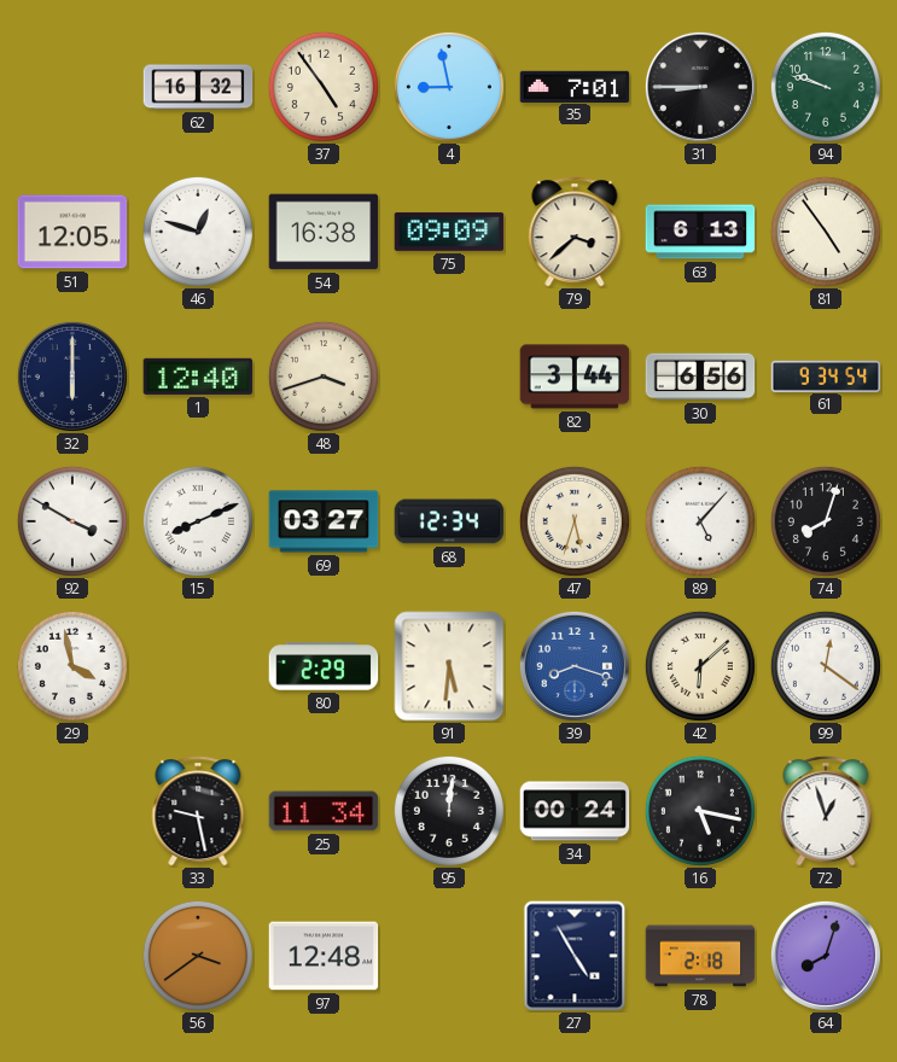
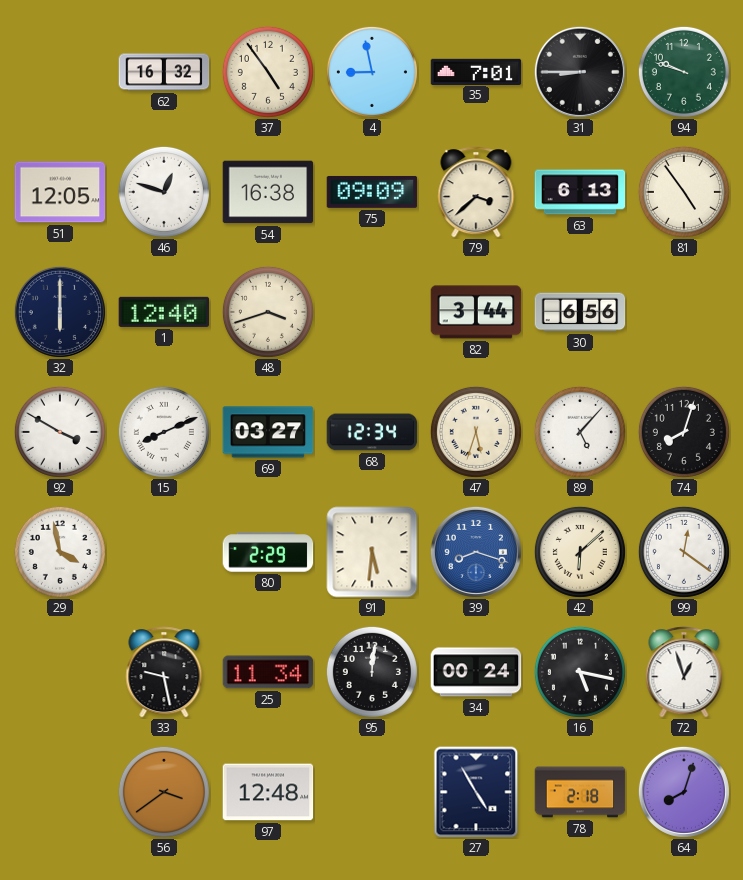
61: 9:34 -> none (826, 375)
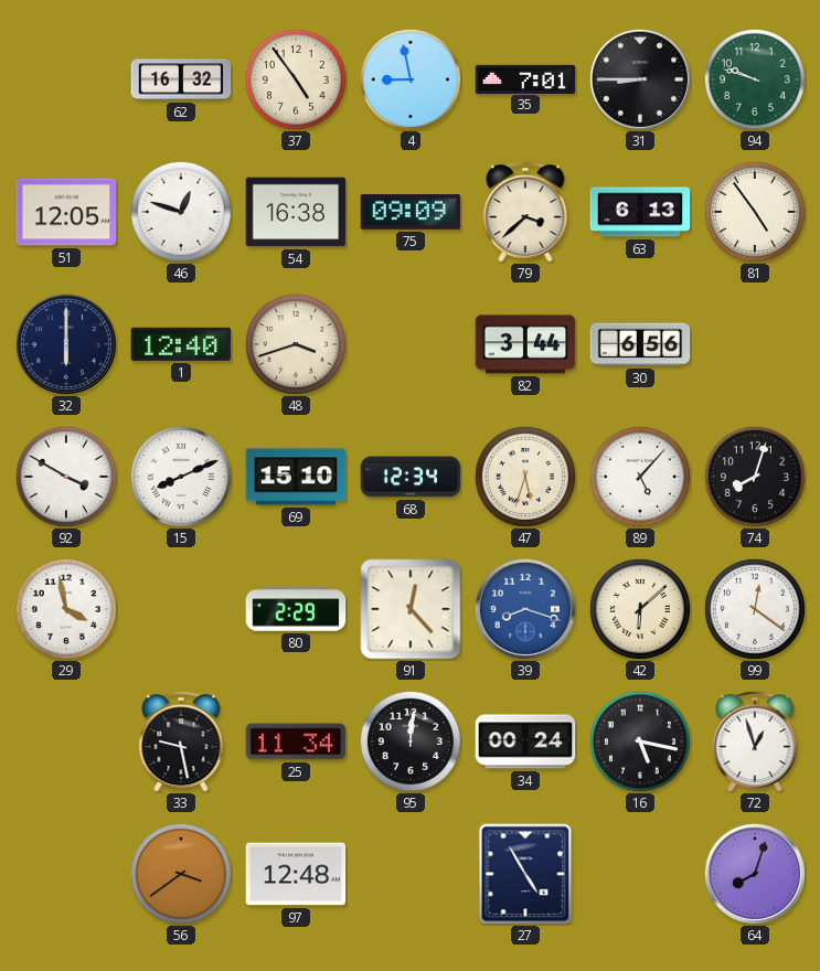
69: 03:27 -> 15:10 (296, 477)
91: 5:31 -> 12:23 (411, 609)
78: 2:18 -> none (580, 792)
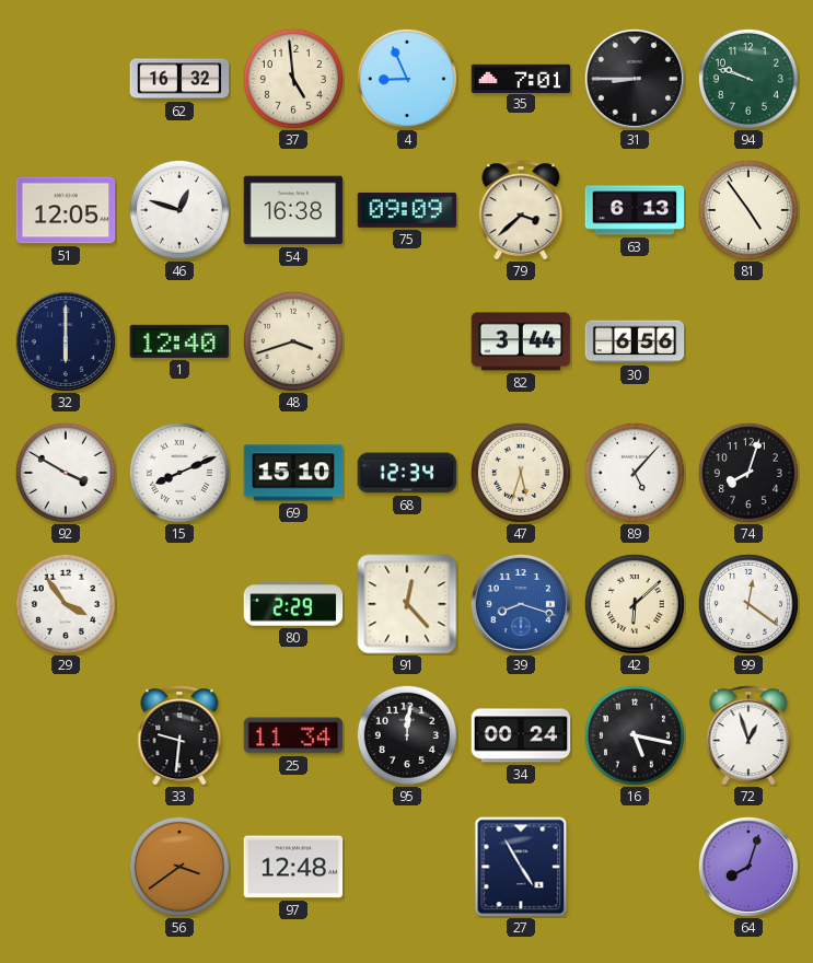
37: 4:54 -> 4:59 (293, 79)
4: 8:58 -> 8:56 (407, 79)
29: 3:58 -> 3:54 (66, 604)
33: 9:28 -> 9:31 (179, 735)
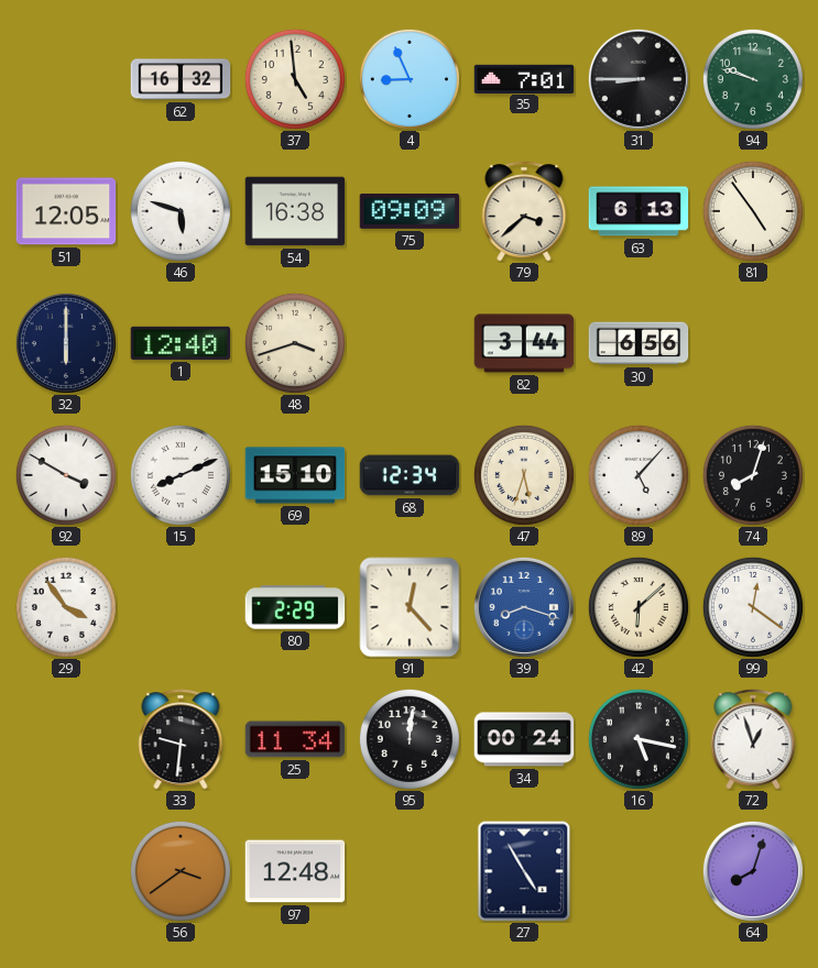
46: 12:48 -> 5:48 (181, 211)
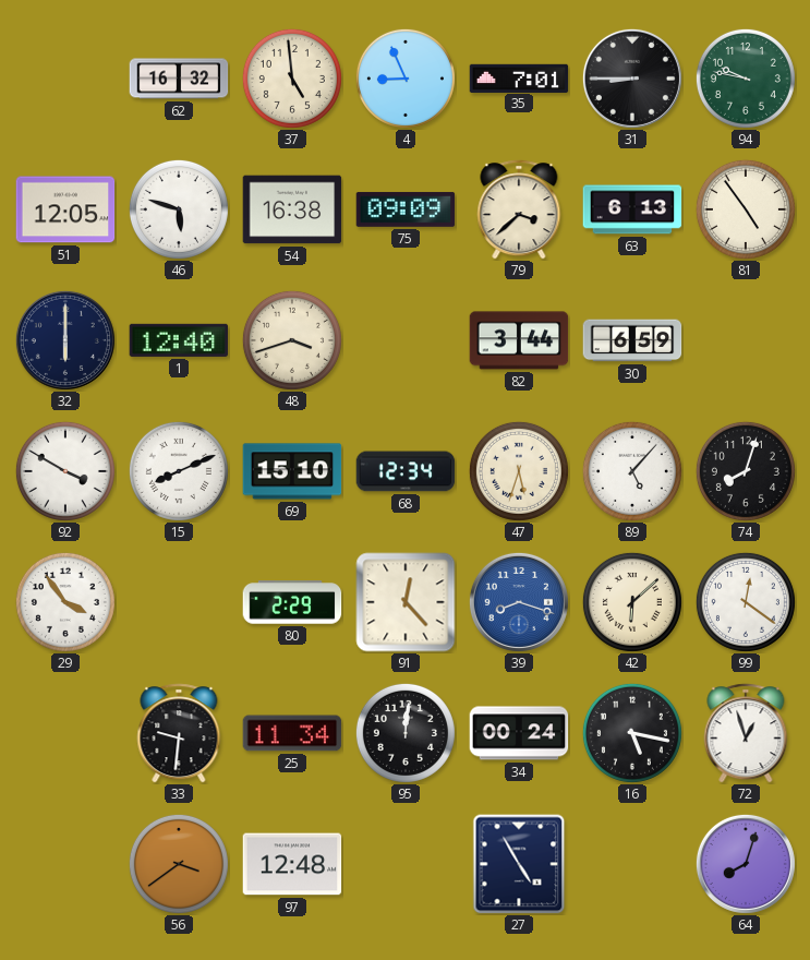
94: 9:48 -> 9:47 (746, 79)
30: 6:56 -> 6:59 (632, 340)
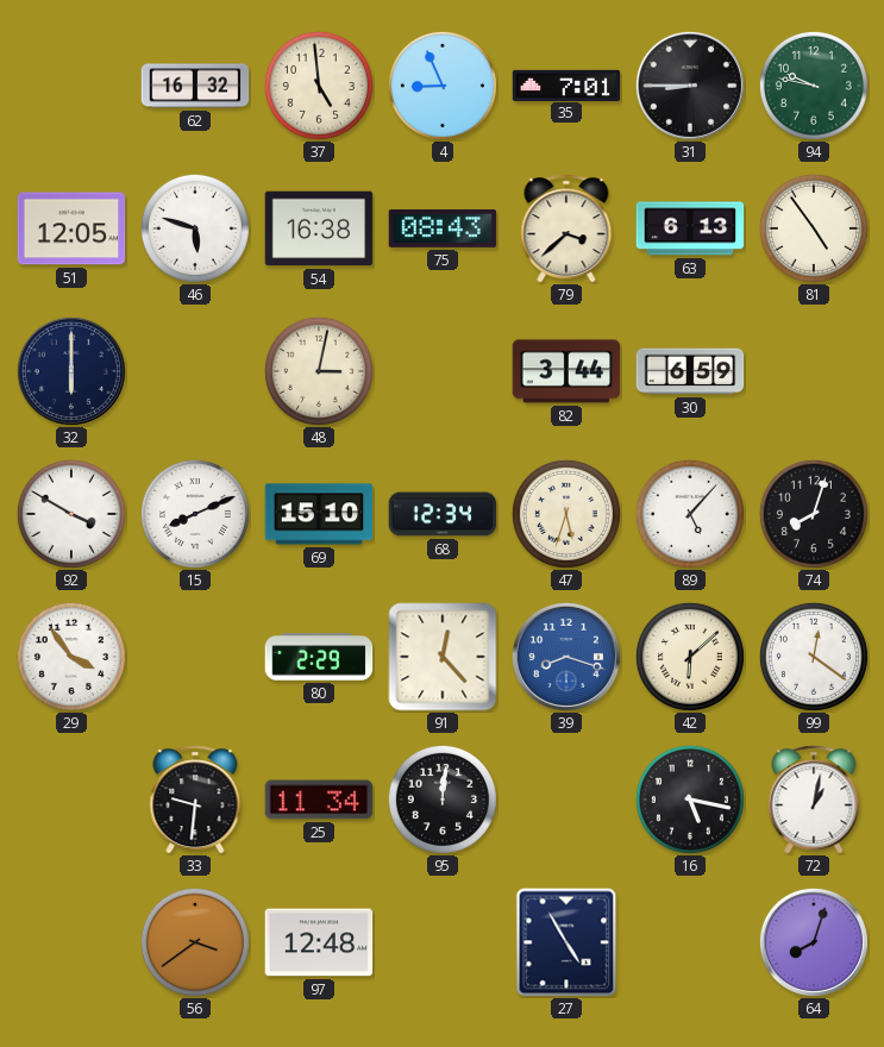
75: 09:09 -> 08:43 (443, 228)
1: 12:40 -> none (179, 340)
48: 3:42 -> 3:02 (319, 371)
34: 00:24 -> none (519, 733)
72: 12:57 -> 1:02 (814, 800)
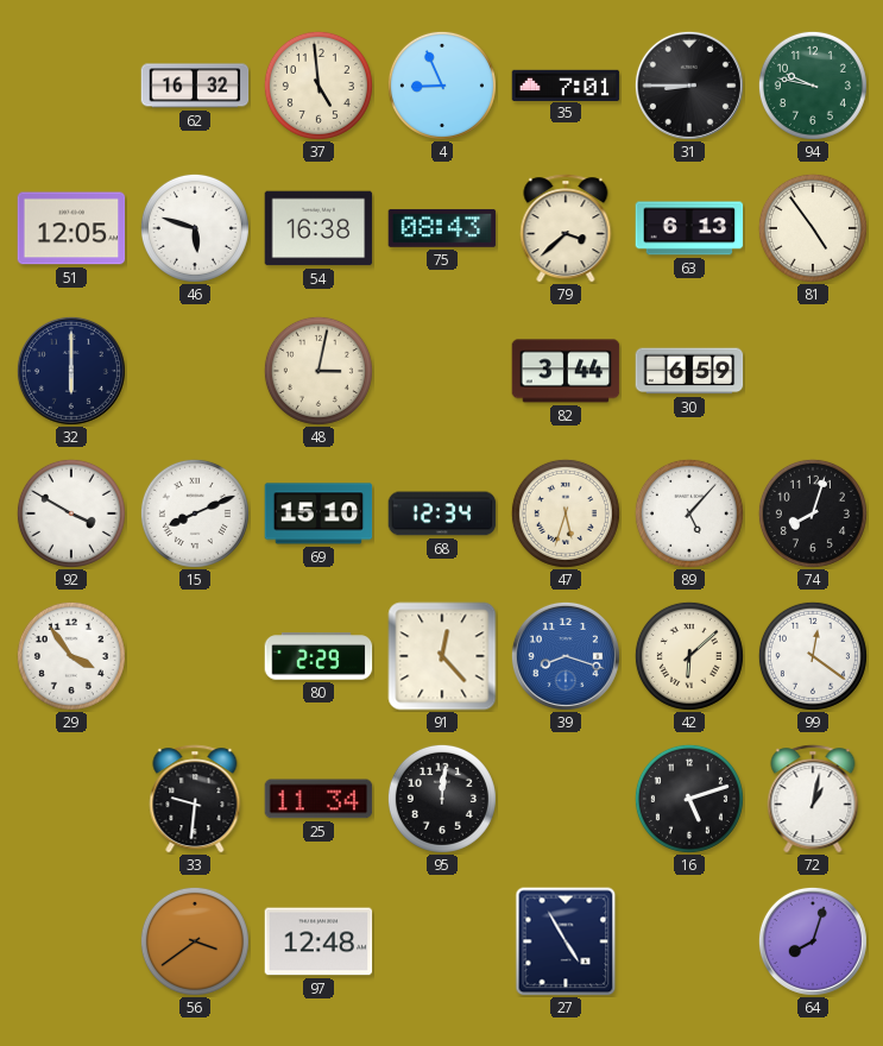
16: 5:17 -> 5:12 (689, 799)
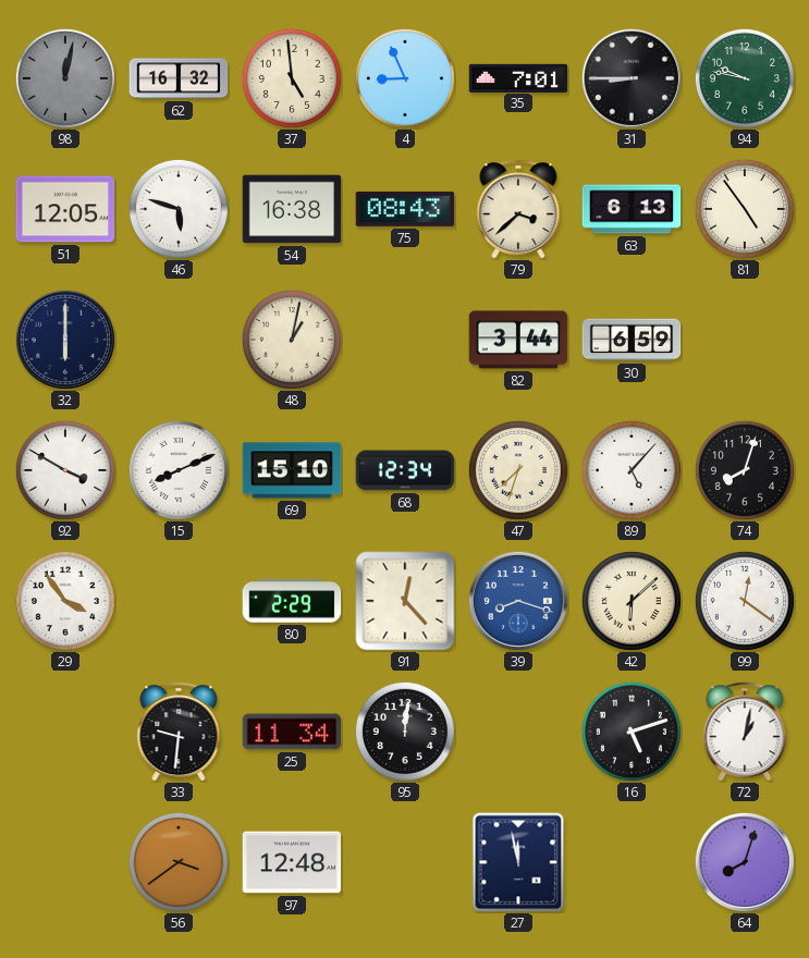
98: none -> 12:02 (65, 78)
48: 3:02 -> 1:02 (292, 340)
47: 5:33 -> 7:33 (518, 470)
27: 4:55 -> 11:58 (518, 862)
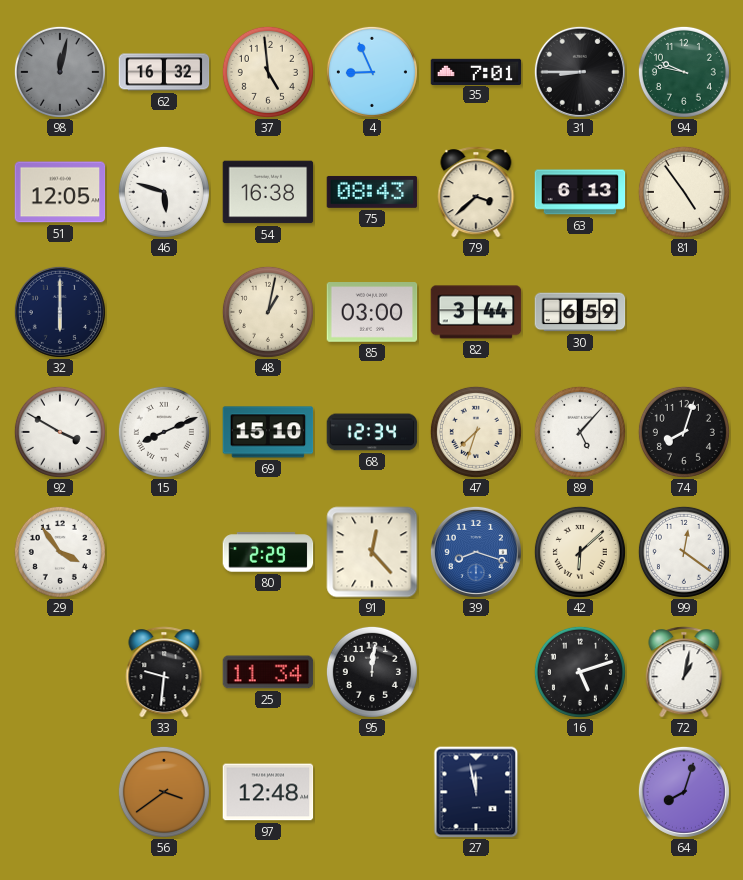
85: none -> 03:00 (372, 312)
